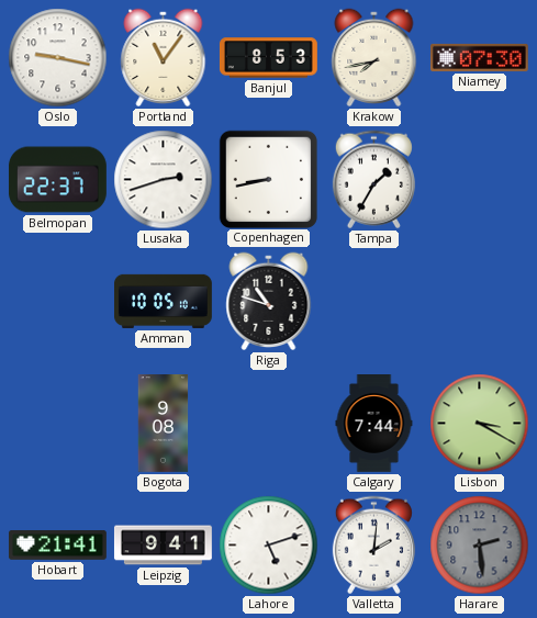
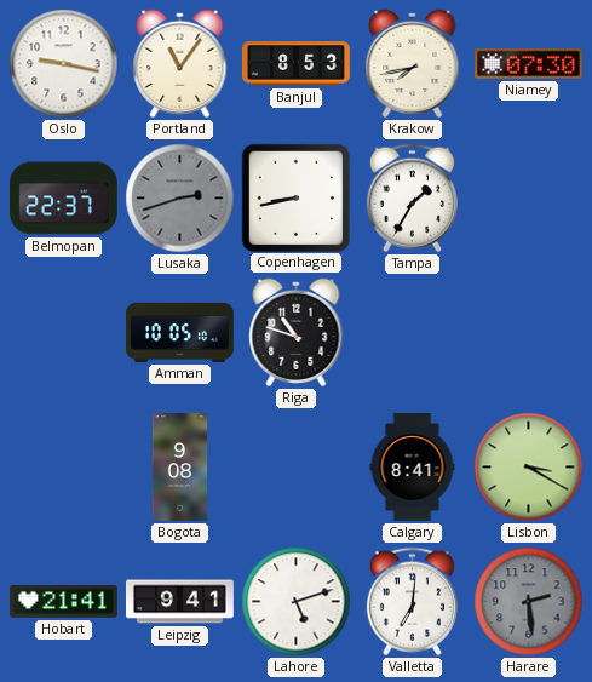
Lusaka dial: white -> grey (180, 199)
Calgary: 7:44 -> 8:41 (413, 468)
Valletta: 2:01 -> 7:01 (412, 602)
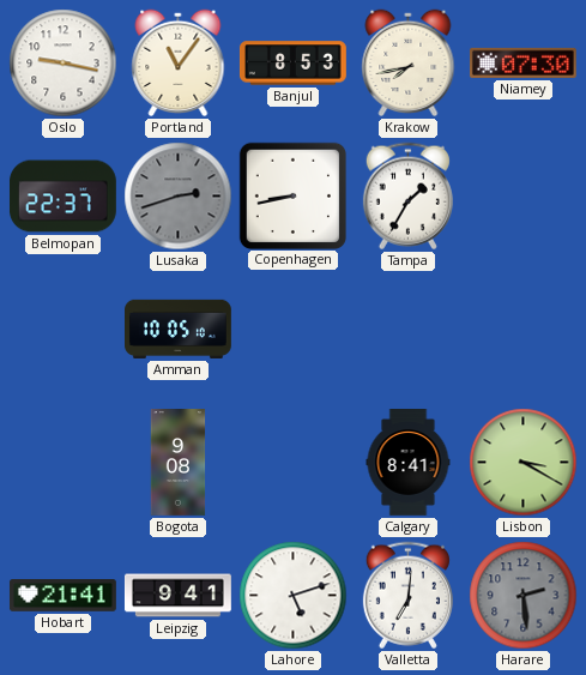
Riga: 10:48 -> none (297, 333)
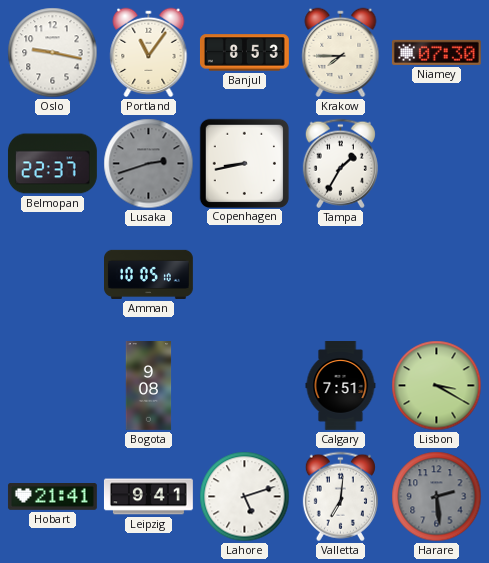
Krakow: 7:43 -> 7:45 (341, 53)
Calgary: 8:41 -> 7:51 (341, 386)
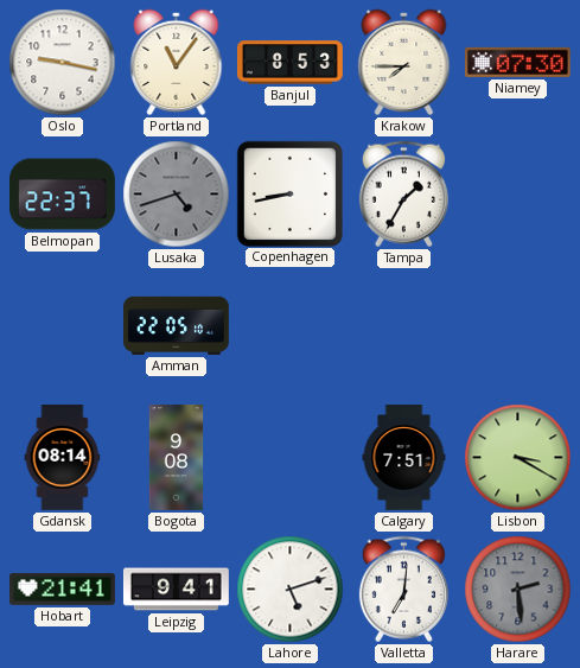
Lusaka: 2:42 -> 4:42 (177, 195)
Amman: 10:05 -> 22:05 (177, 325)
Gdansk: none -> 08:14 (63, 458)
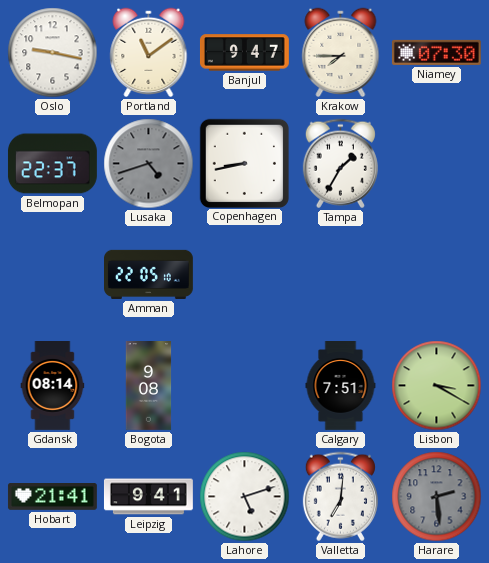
Portland: 11:06 -> 11:09 (149, 53)
Banjul: 8:53 -> 9:47 (244, 53)
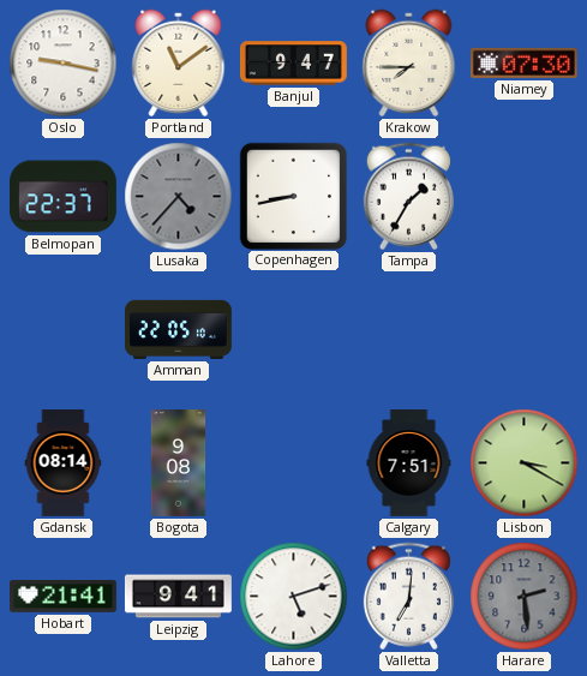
Lusaka: 4:42 -> 4:37 (179, 197)
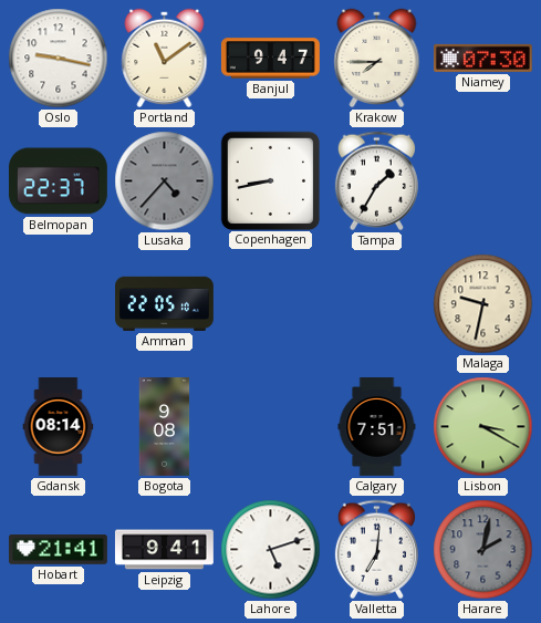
Malaga: none -> 9:32 (483, 304)
Harare: 2:29 -> 2:02 (483, 550)
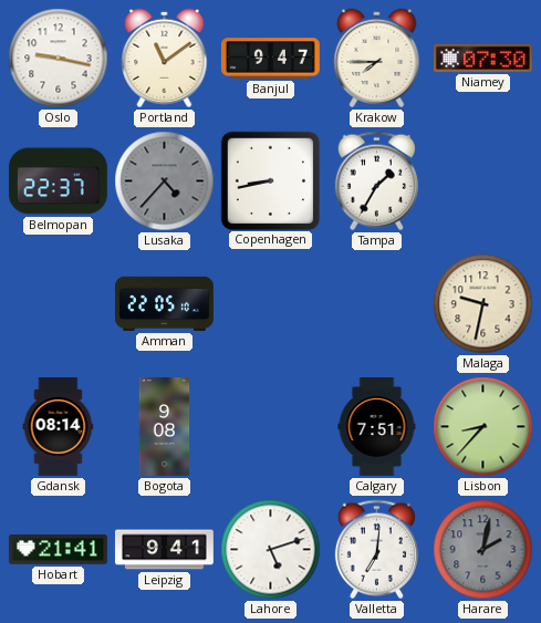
Lisbon: 3:20 -> 8:37 (483, 427)
